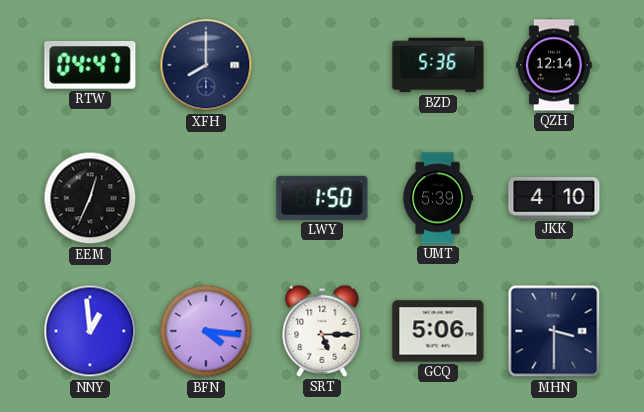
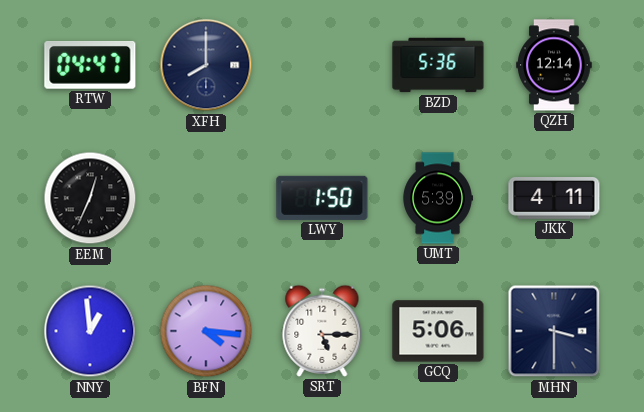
JKK: 4:10 -> 4:11 (554, 199)
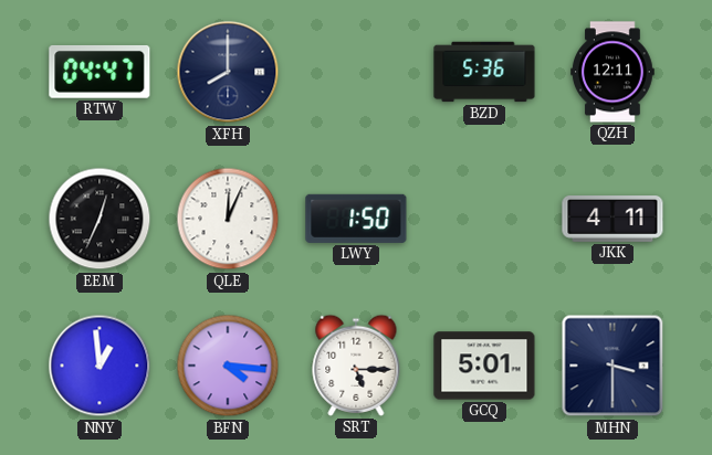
QZH: 12:14 -> 12:11 (612, 72)
QLE: none -> 12:04 (228, 219)
UMT: 5:39 -> none (437, 198)
GCQ: 5:06 -> 5:01 (484, 366)
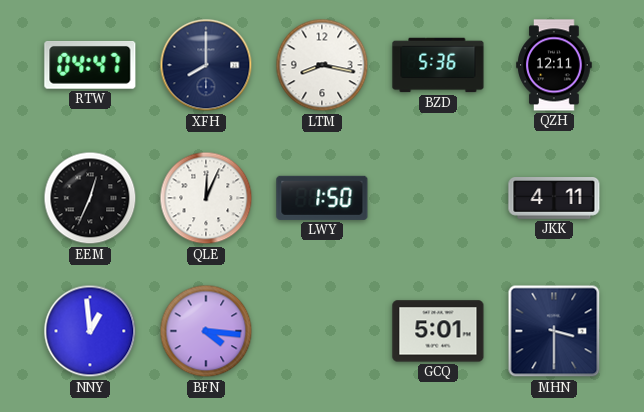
LTM: none -> 8:17 (322, 65)
SRT: 5:15 -> none (356, 366)
